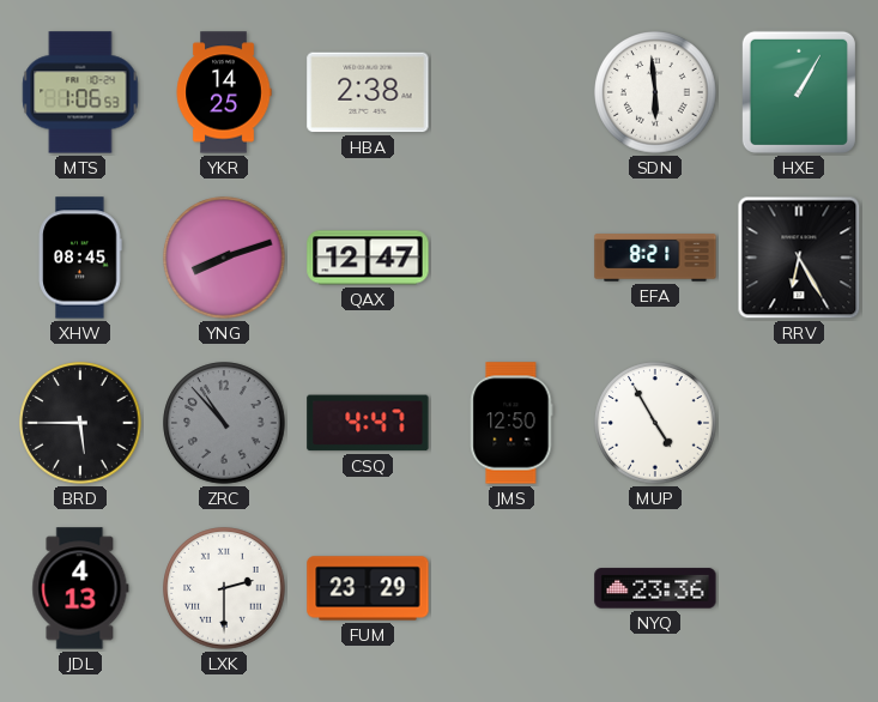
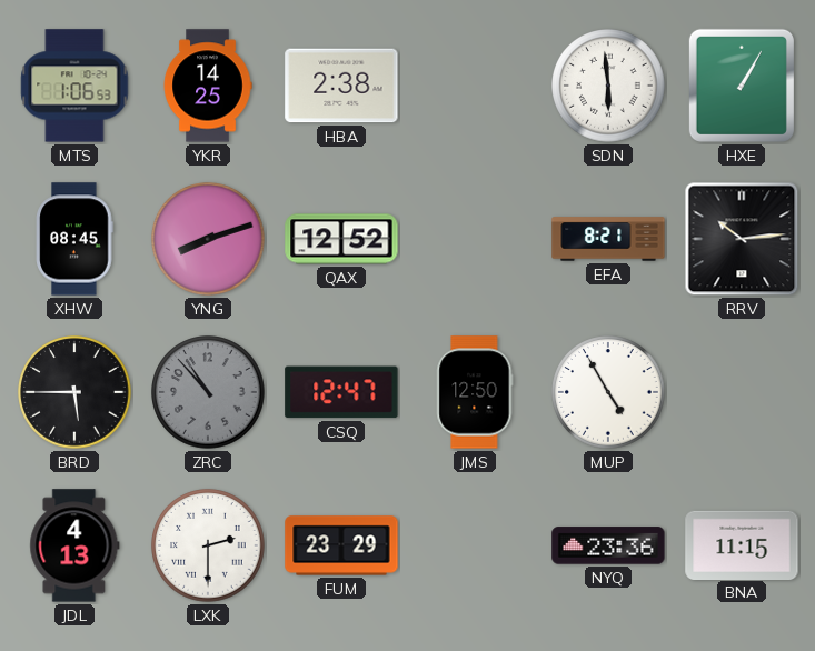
QAX: 12:47 -> 12:52 (341, 239)
RRV: 6:25 -> 10:14 (742, 239)
CSQ: 4:47 -> 12:47 (341, 392)
BNA: none -> 11:15 (742, 544)
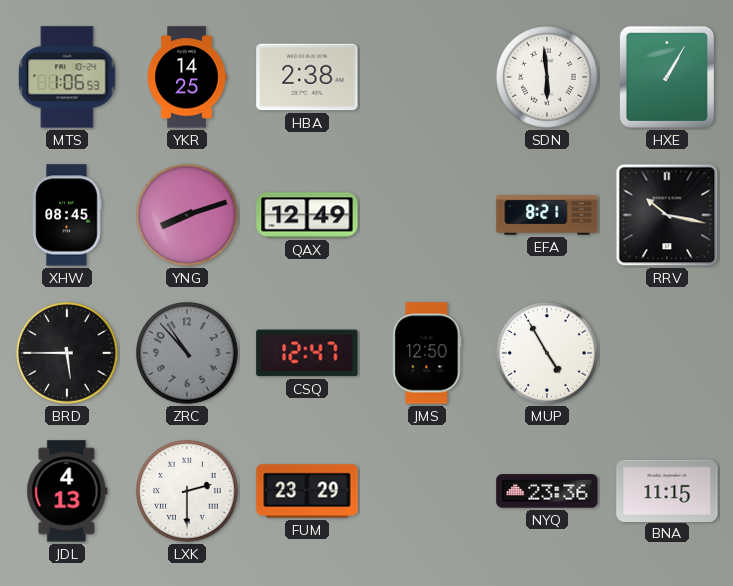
QAX: 12:52 -> 12:49 (307, 215)
RRV: 10:14 -> 10:17 (667, 215)
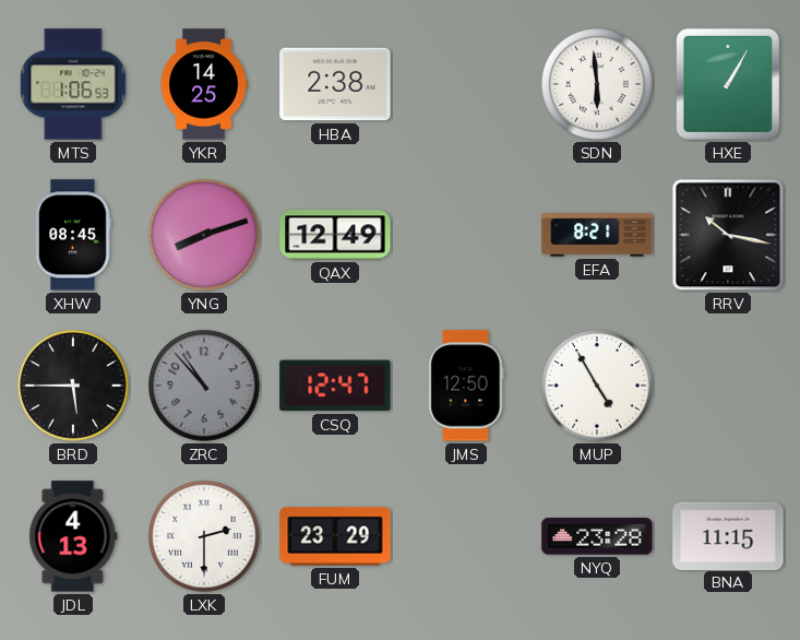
NYQ: 23:36 -> 23:28 (597, 536)
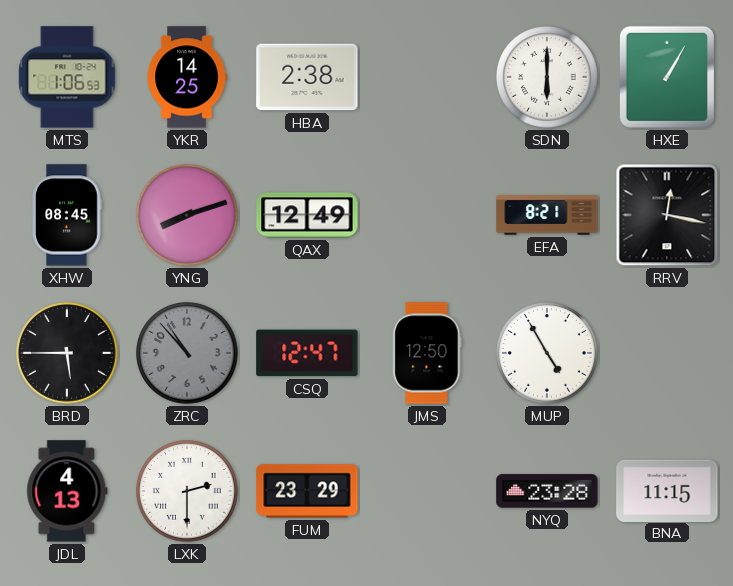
SDN: 5:59 -> 6:00 (547, 77)
RRV: 10:17 -> 12:17 (667, 215)
